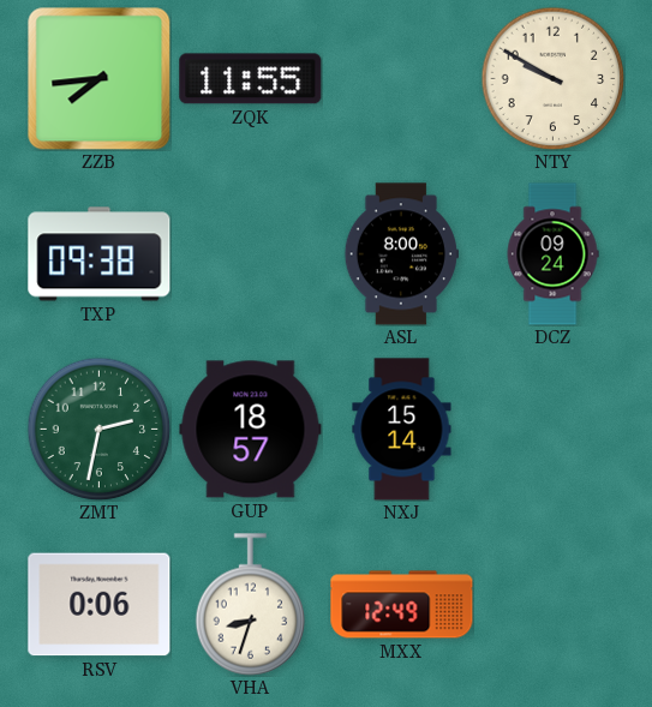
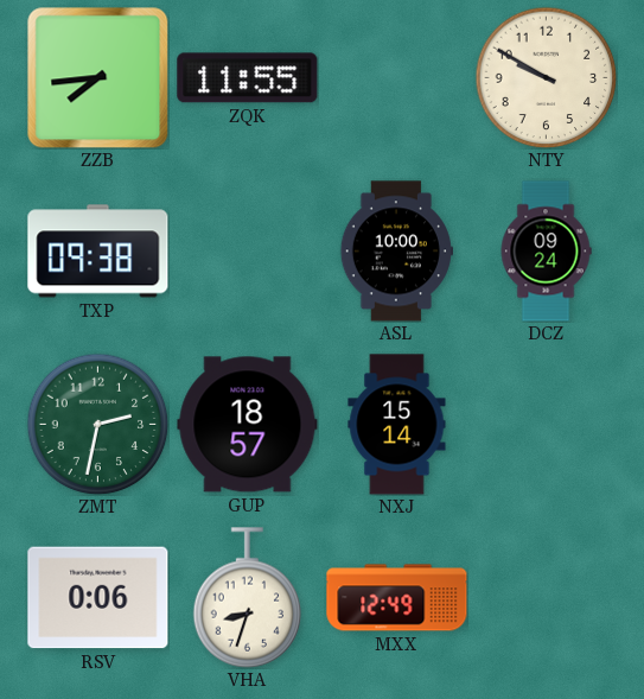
ASL: 8:00 -> 10:00 (396, 252)
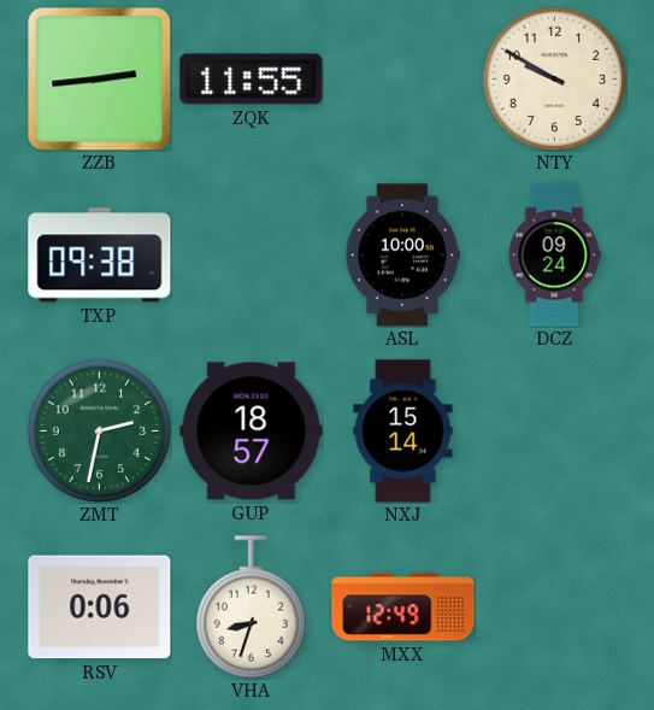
ZZB: 7:44 -> 2:44 (99, 78)
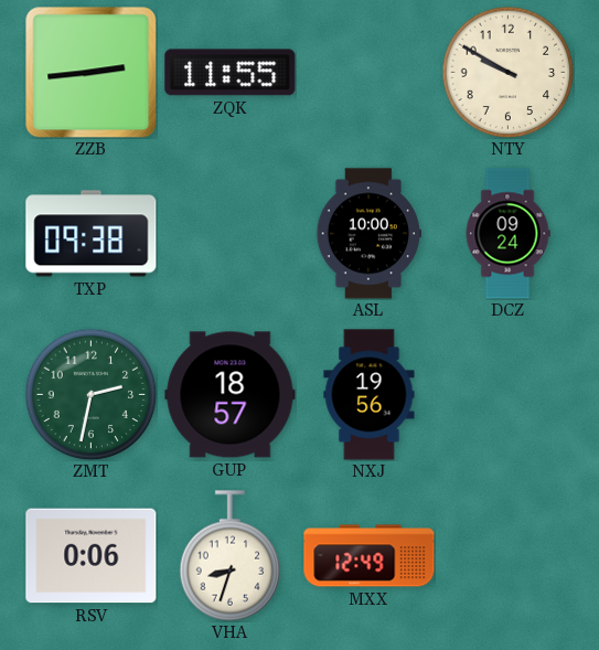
NXJ: 15:14 -> 19:56 (370, 395)
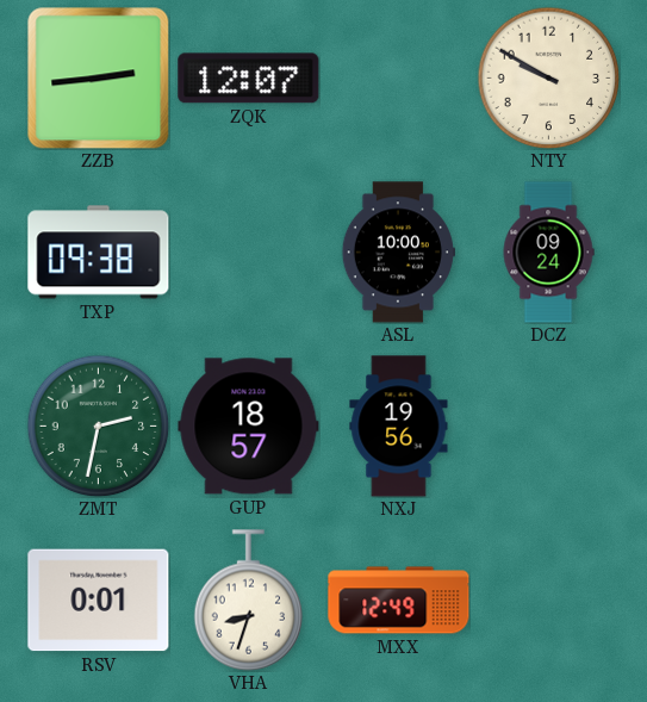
ZQK: 11:55 -> 12:07 (249, 79)
RSV: 0:06 -> 0:01 (99, 601)
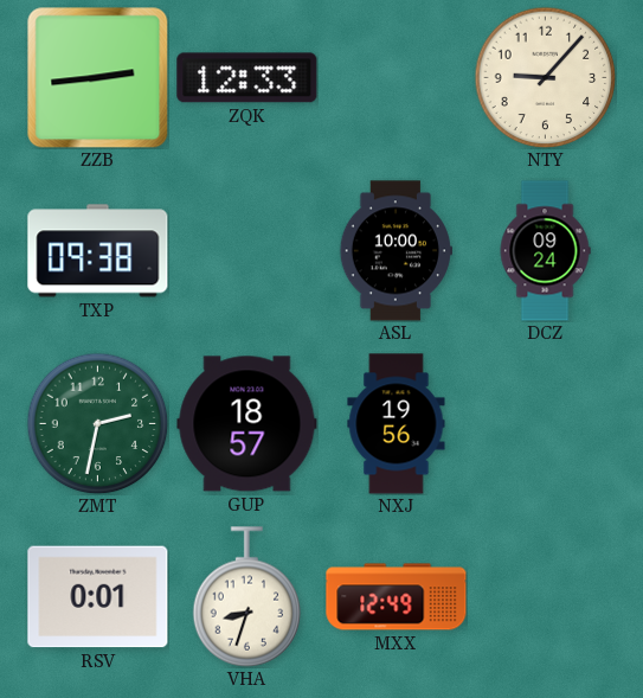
ZQK: 12:07 -> 12:33 (247, 78)
NTY: 9:50 -> 9:07 (545, 77)
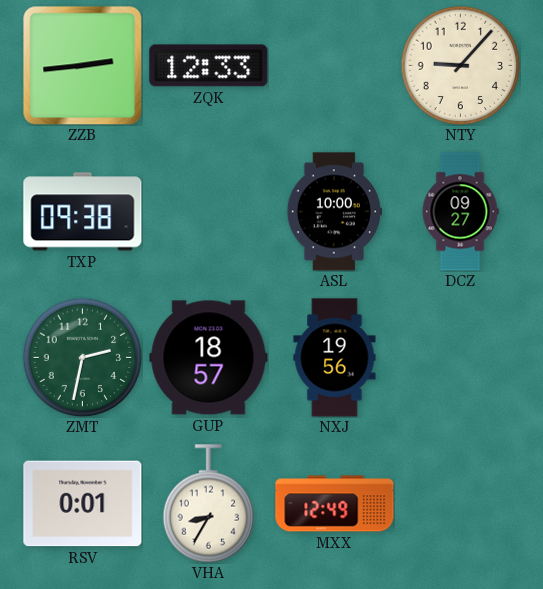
DCZ: 09:24 -> 09:27 (460, 212)
VHA: 8:33 -> 8:35 (209, 504)
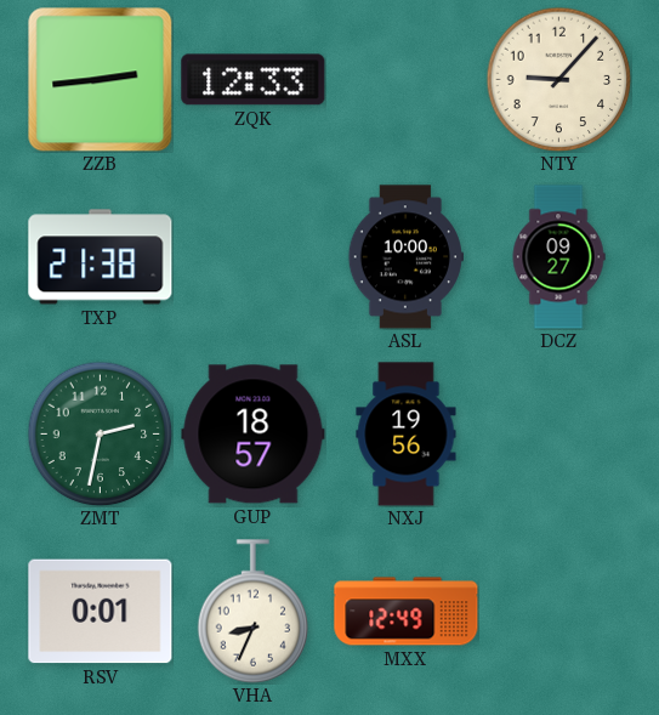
TXP: 09:38 -> 21:38 (101, 257)
VHA: 8:35 -> 8:34 (254, 612)
